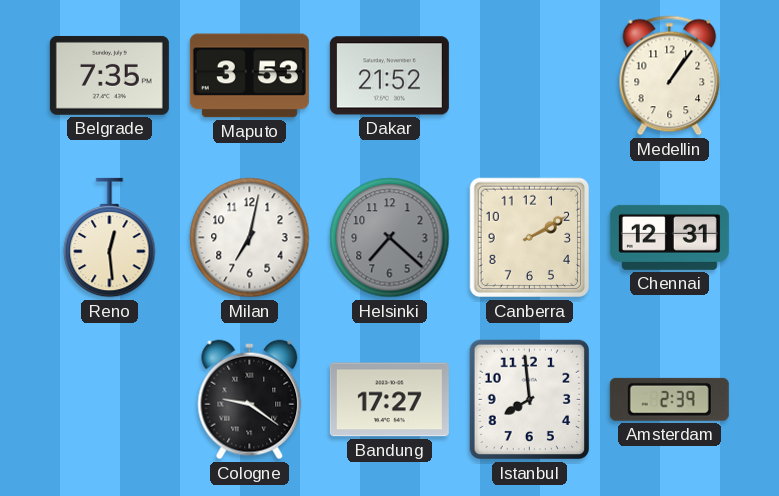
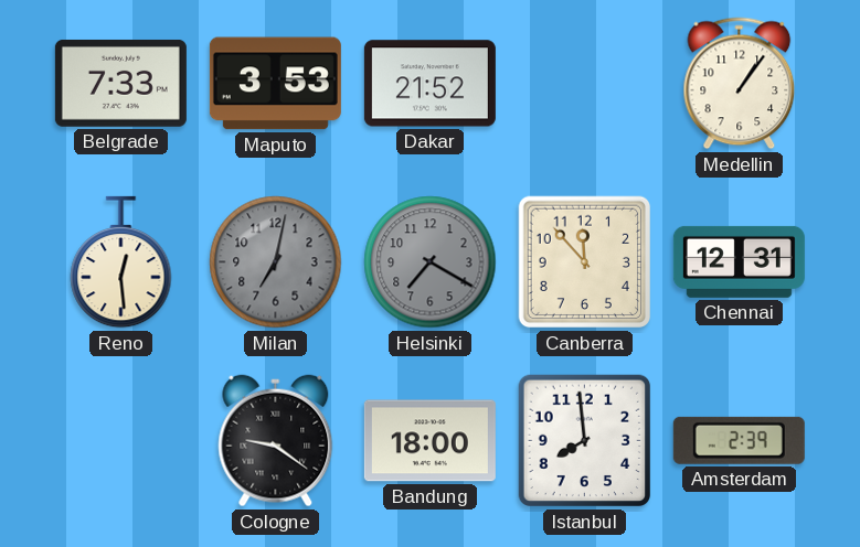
Belgrade: 7:35 -> 7:33 (120, 84)
Milan dial: white -> grey (276, 262)
Helsinki: 7:22 -> 7:20 (431, 262)
Canberra: 2:10 -> 11:53 (585, 262)
Bandung: 17:27 -> 18:00 (429, 441)
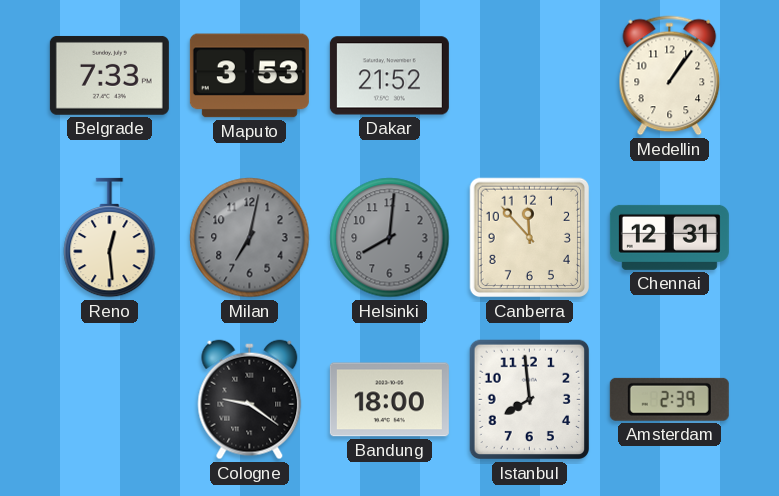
Helsinki: 7:20 -> 8:01 (390, 238)
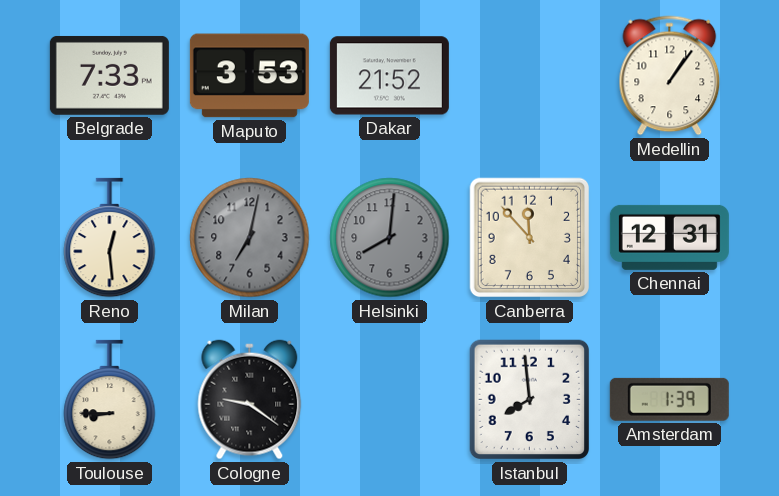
Toulouse: none -> 8:45 (110, 400)
Bandung: 18:00 -> none (389, 400)
Amsterdam: 2:39 -> 1:39 (669, 399)
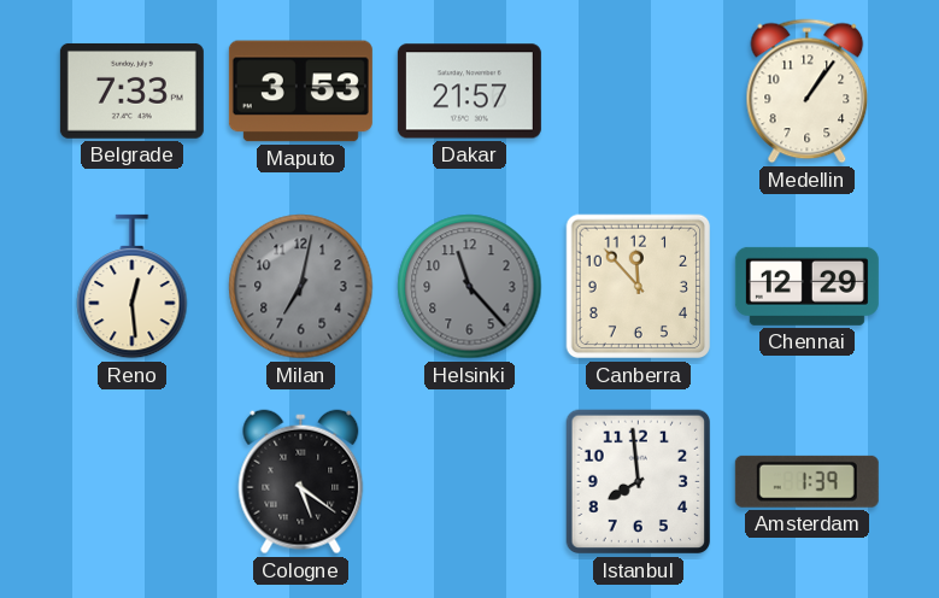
Dakar: 21:52 -> 21:57 (469, 92)
Helsinki: 8:01 -> 11:23 (470, 287)
Chennai: 12:31 -> 12:29 (806, 286)
Toulouse: 8:45 -> none (110, 400)
Cologne: 9:21 -> 5:21 (301, 482)
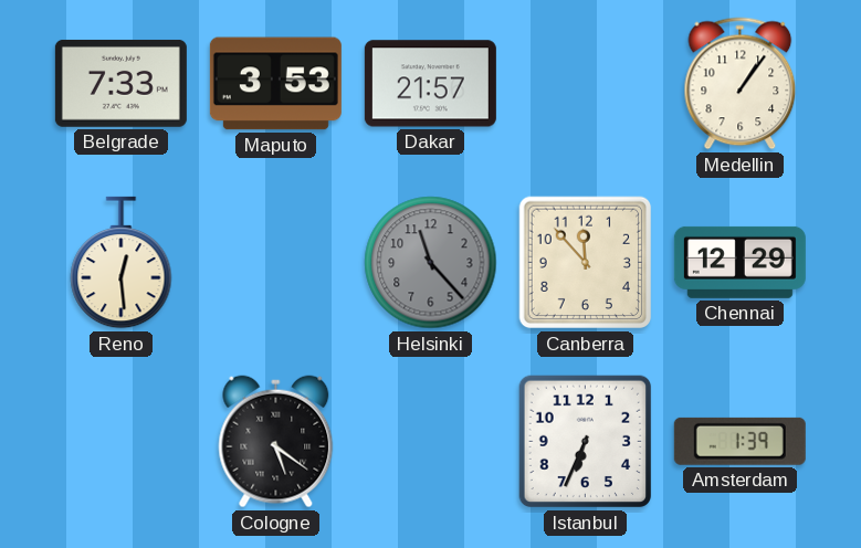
Milan: 7:02 -> none (301, 287)
Istanbul: 7:59 -> 6:34 (586, 442)
